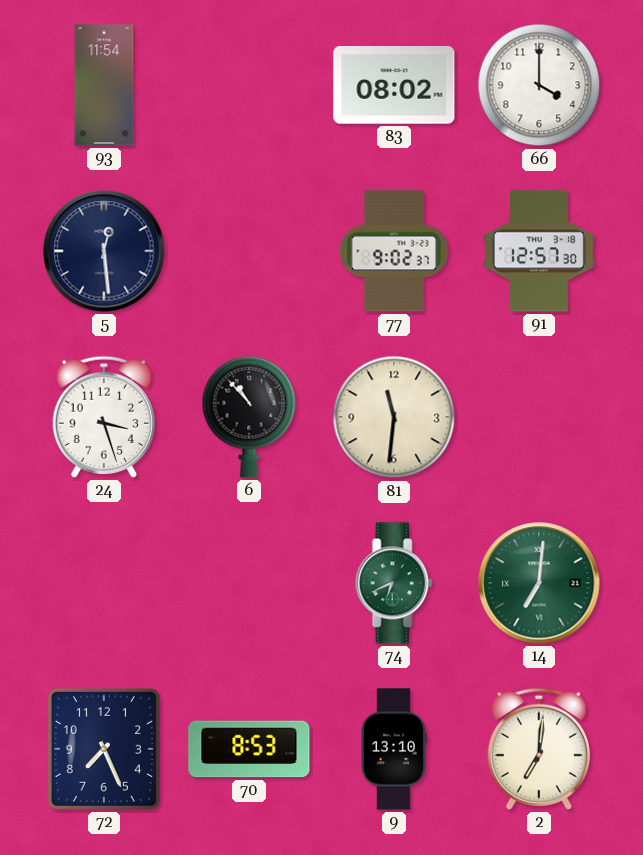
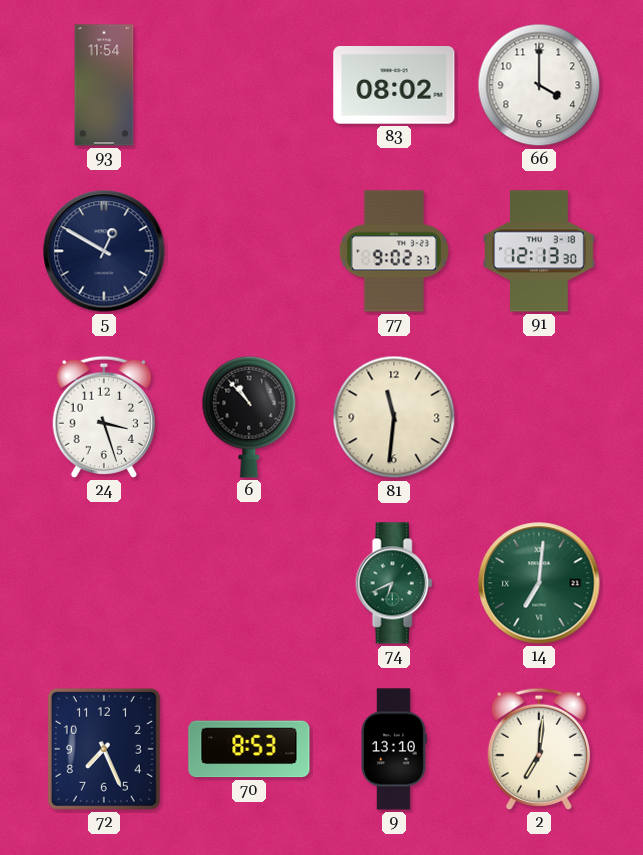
5: 12:29 -> 12:50 (104, 251)
91: 12:57 -> 12:13 (540, 251)
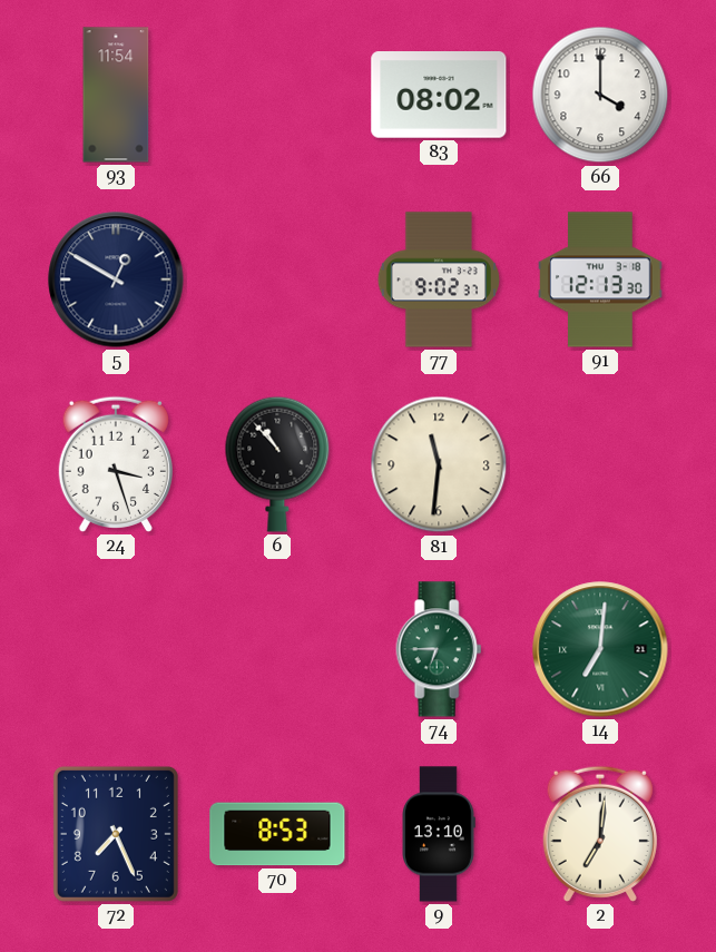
74: 6:41 -> 6:45 (439, 649)
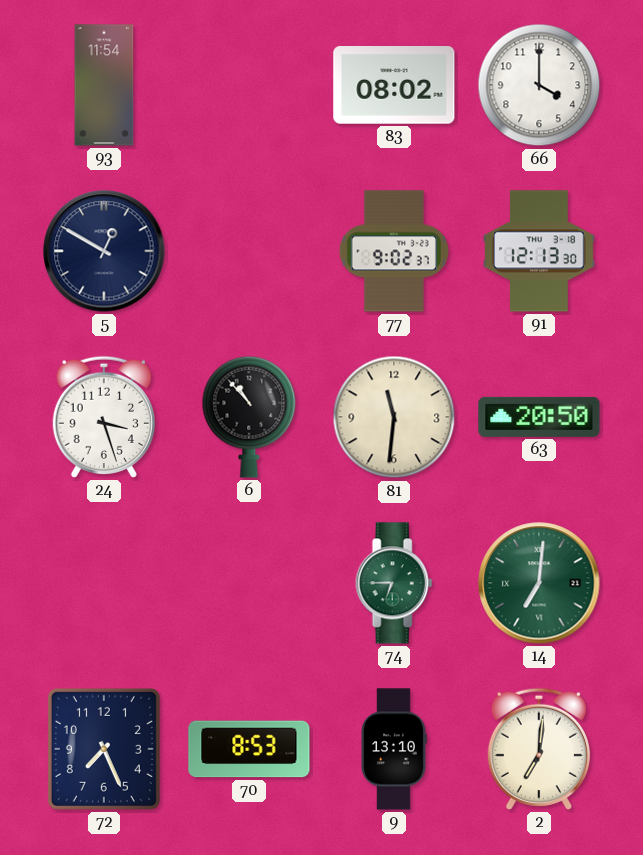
63: none -> 20:50 (539, 417)
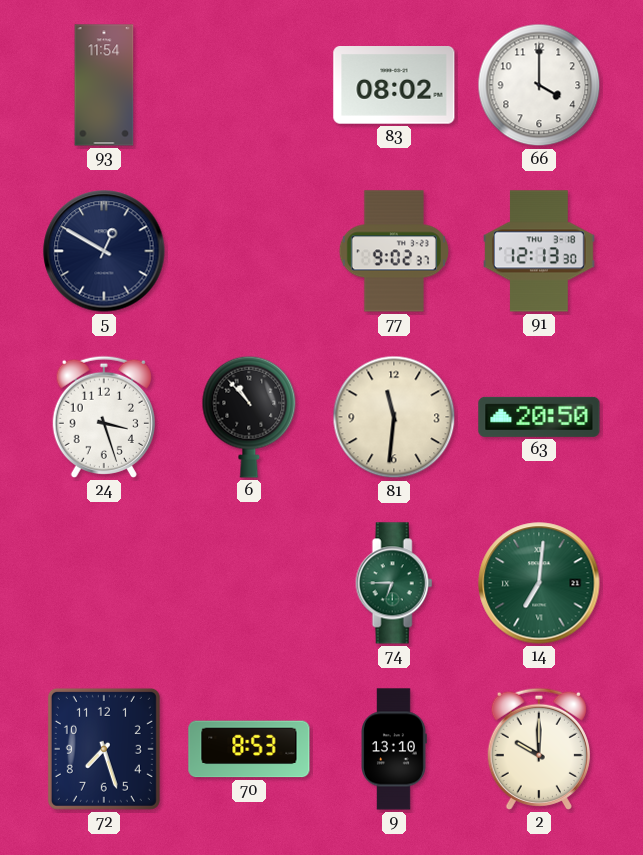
72: 7:26 -> 7:27 (104, 749)
2: 7:01 -> 10:00 (539, 749)
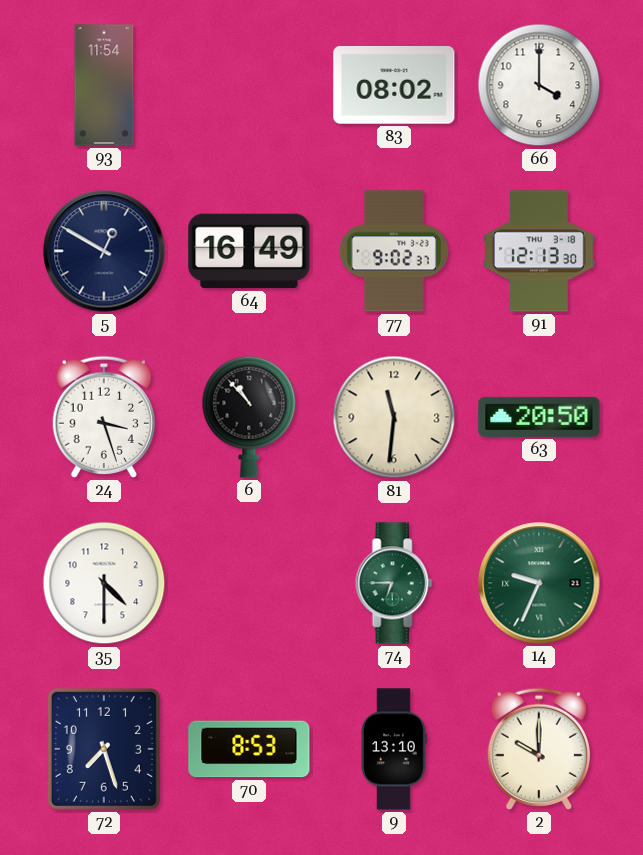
64: none -> 16:49 (249, 251)
35: none -> 4:30 (104, 583)
14: 7:01 -> 9:34 (539, 583)
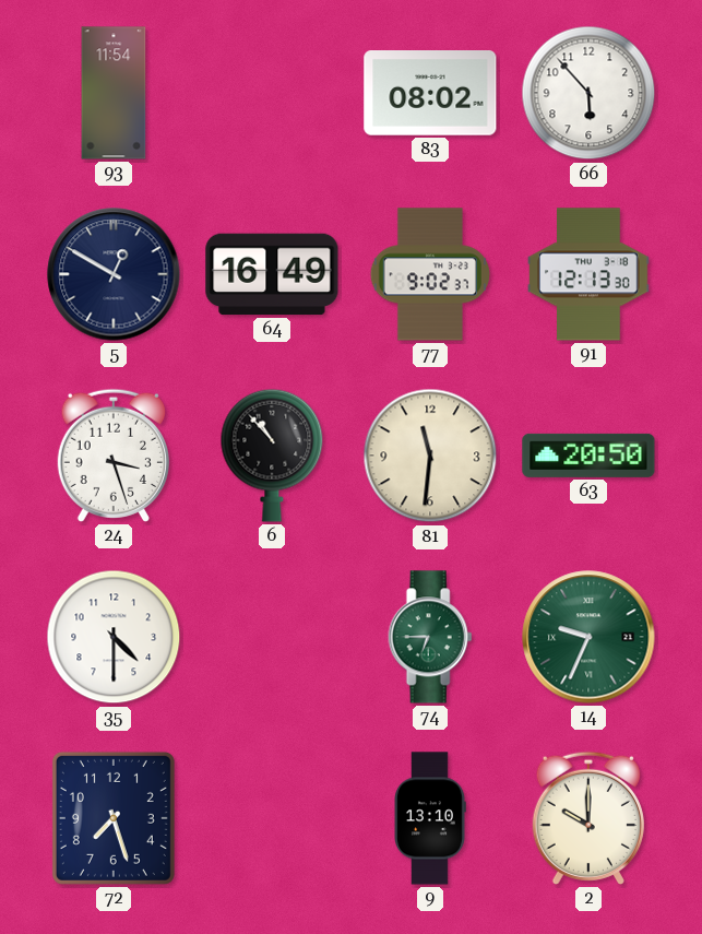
66: 4:00 -> 5:53 (588, 93)
70: 8:53 -> none (249, 749)
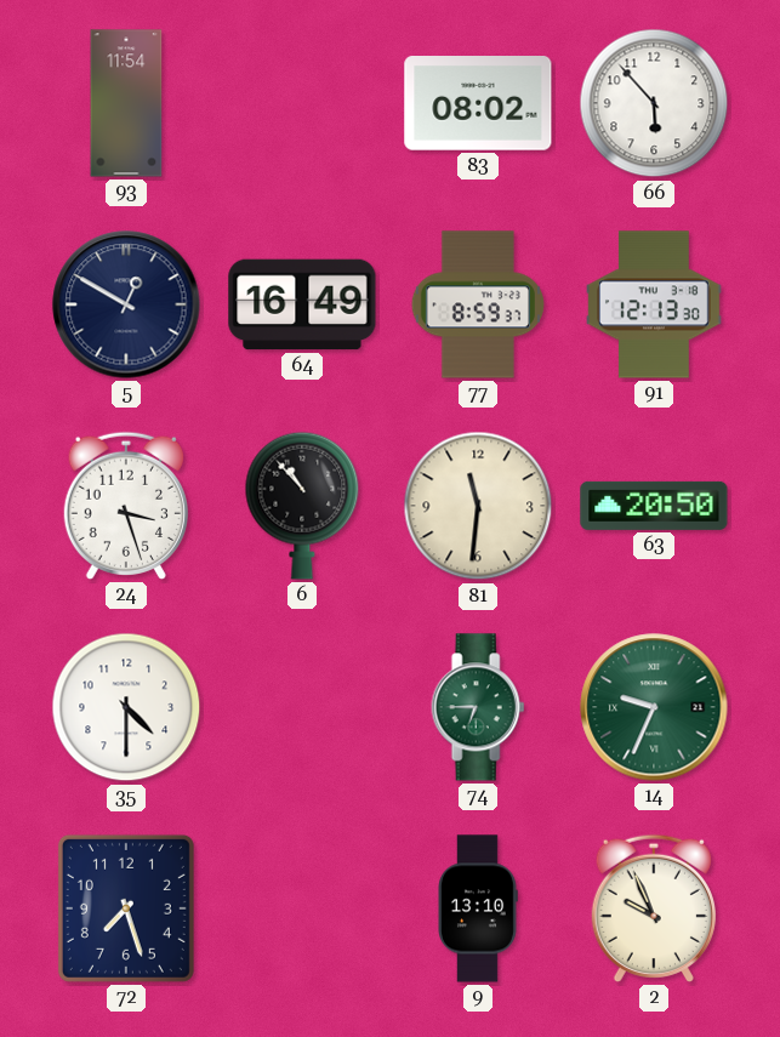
77: 9:02 -> 8:59 (477, 304)
2: 10:00 -> 9:56 (654, 908)
